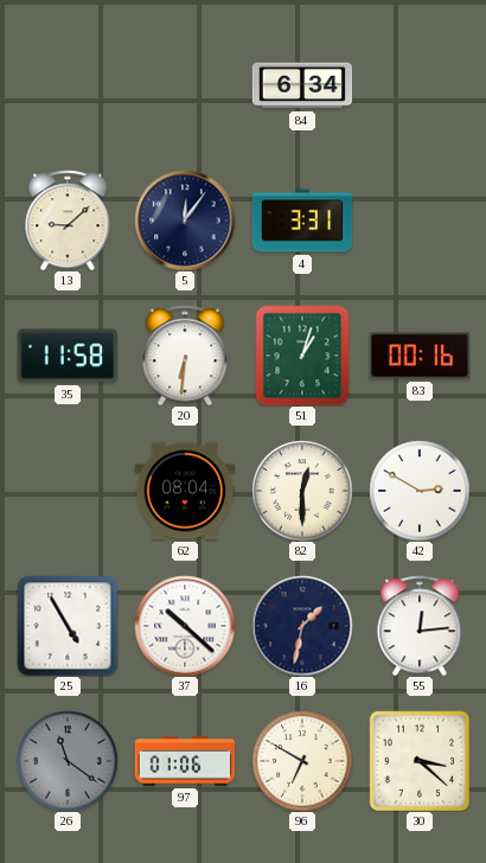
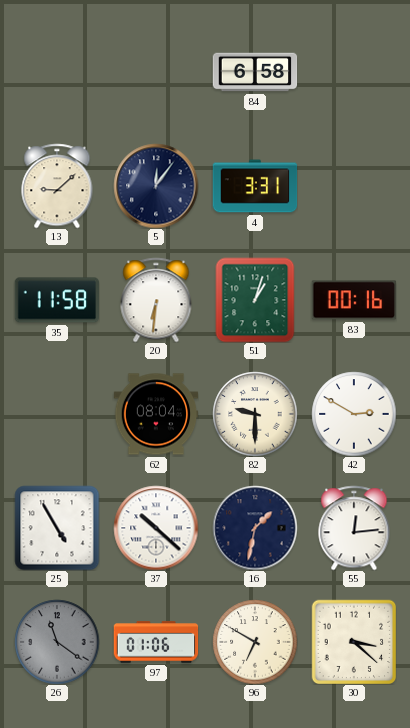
84: 6:34 -> 6:58 (255, 72)
82: 12:30 -> 9:30 (255, 414)
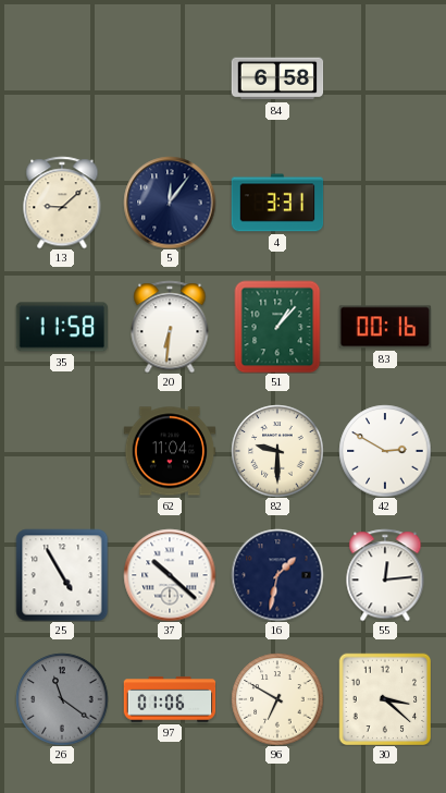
51: 1:03 -> 1:07 (277, 327)
62: 08:04 -> 11:04 (170, 451)
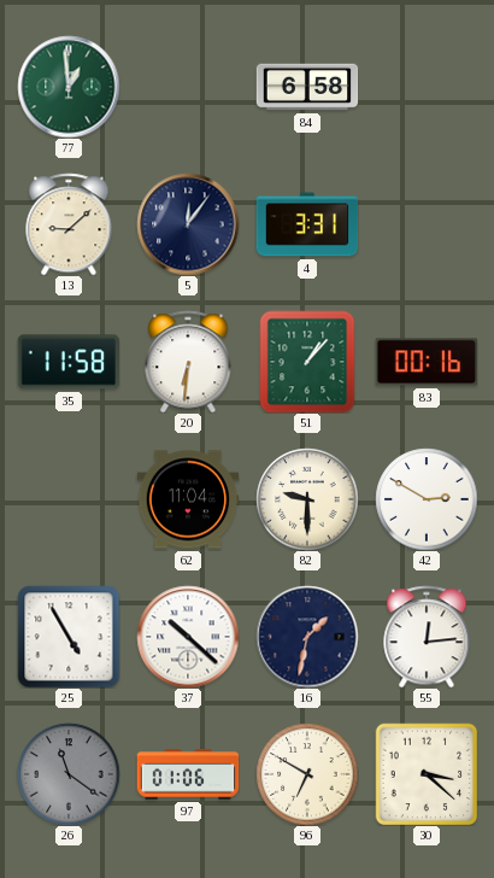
77: none -> 12:59 (69, 87)
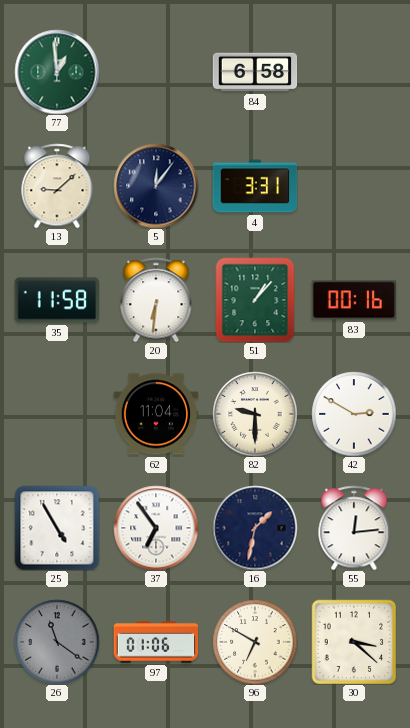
37: 10:22 -> 6:54 (156, 528)
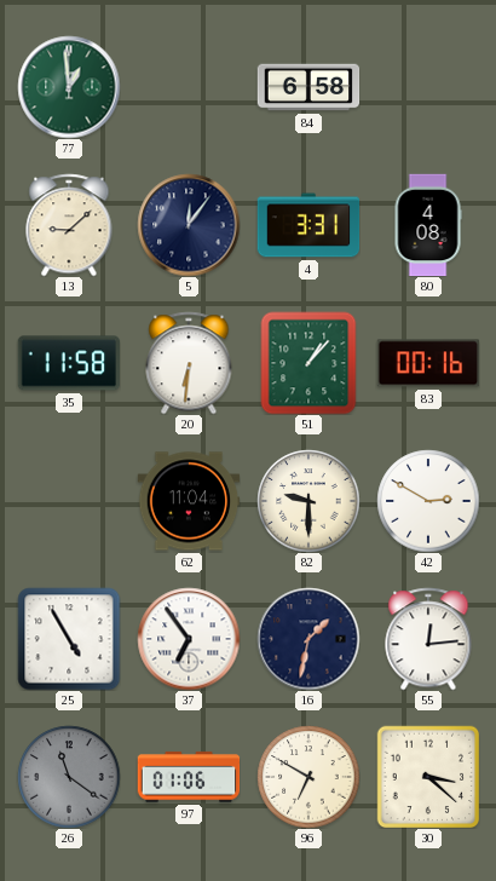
80: none -> 4:08 (428, 225)
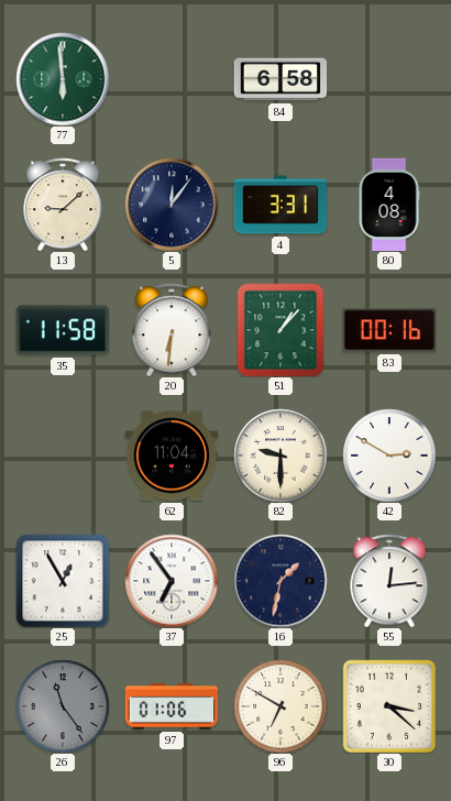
77: 12:59 -> 5:59 (63, 79)
25: 4:55 -> 12:55 (63, 581)
26: 11:21 -> 11:24 (63, 706)
